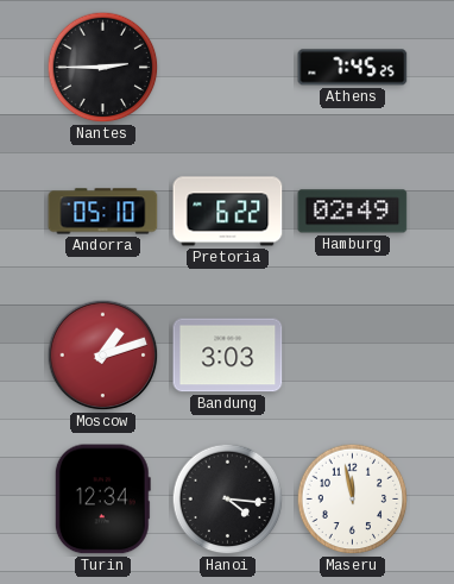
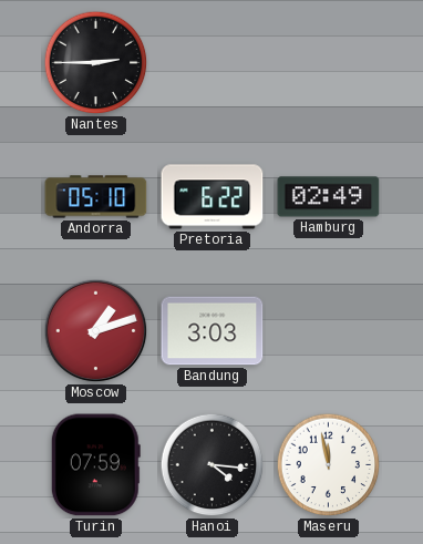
Athens: 7:45 -> none (353, 68)
Turin: 12:34 -> 07:59 (95, 465)
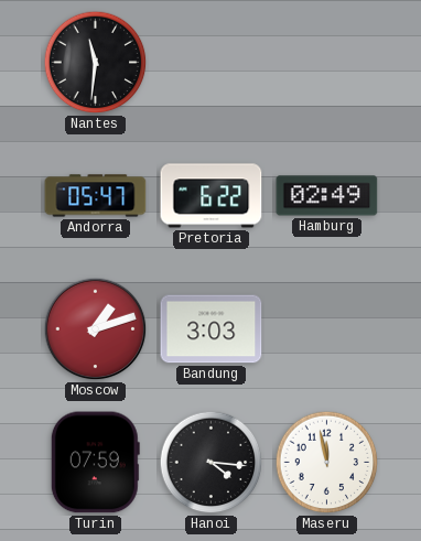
Nantes: 2:45 -> 11:31 (96, 63)
Andorra: 05:10 -> 05:47 (96, 196)
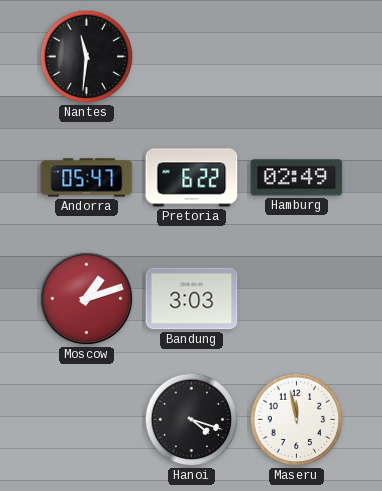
Turin: 07:59 -> none (95, 463)
Hanoi: 4:16 -> 4:18 (192, 420)
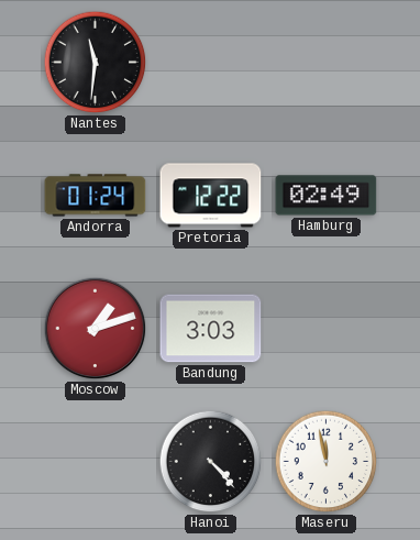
Andorra: 05:47 -> 01:24 (96, 196)
Pretoria: 6:22 -> 12:22 (211, 196)
Hanoi: 4:18 -> 4:23 (211, 462)
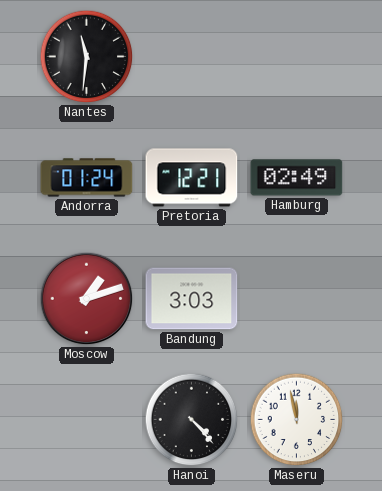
Pretoria: 12:22 -> 12:21 (192, 178)
